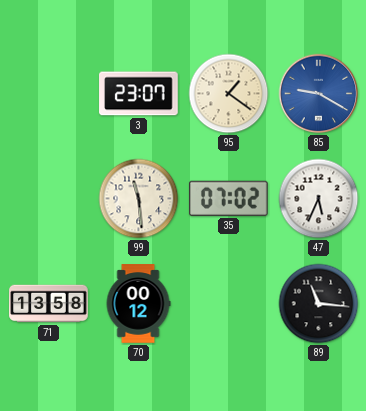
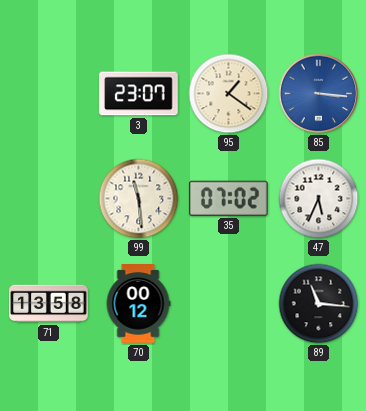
85: 9:20 -> 3:16 (319, 94)
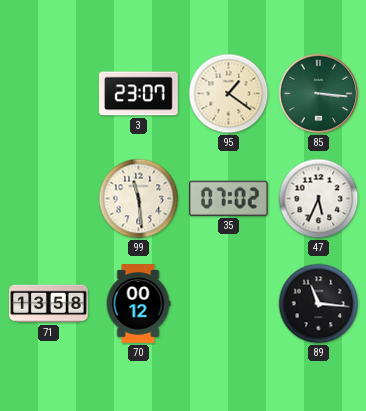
85 dial: blue -> green (319, 94)
